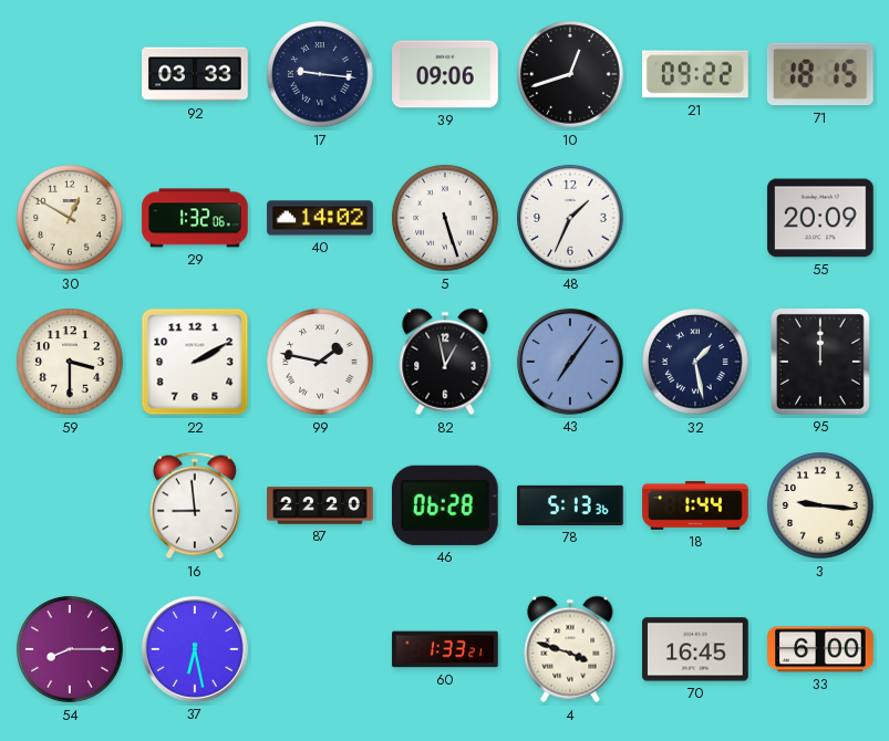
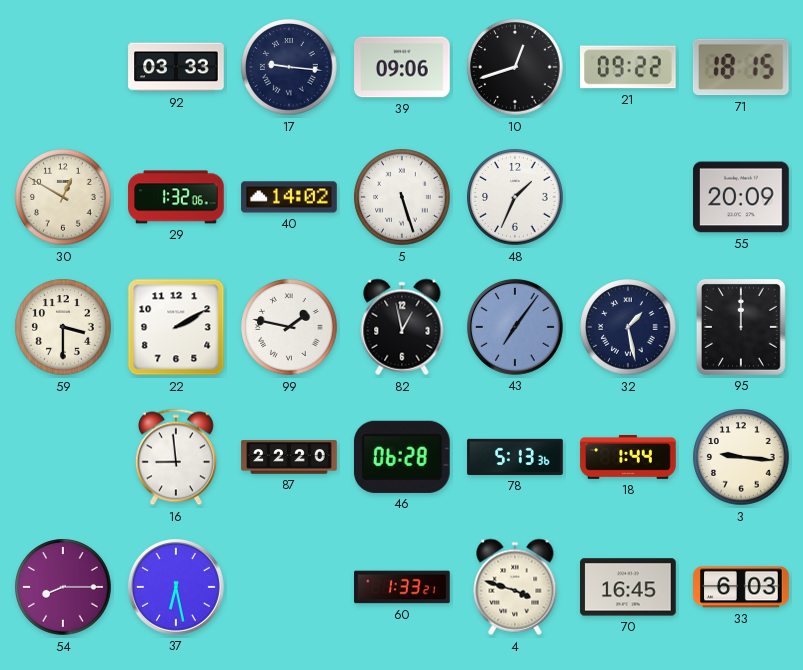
33: 6:00 -> 6:03 (741, 587)
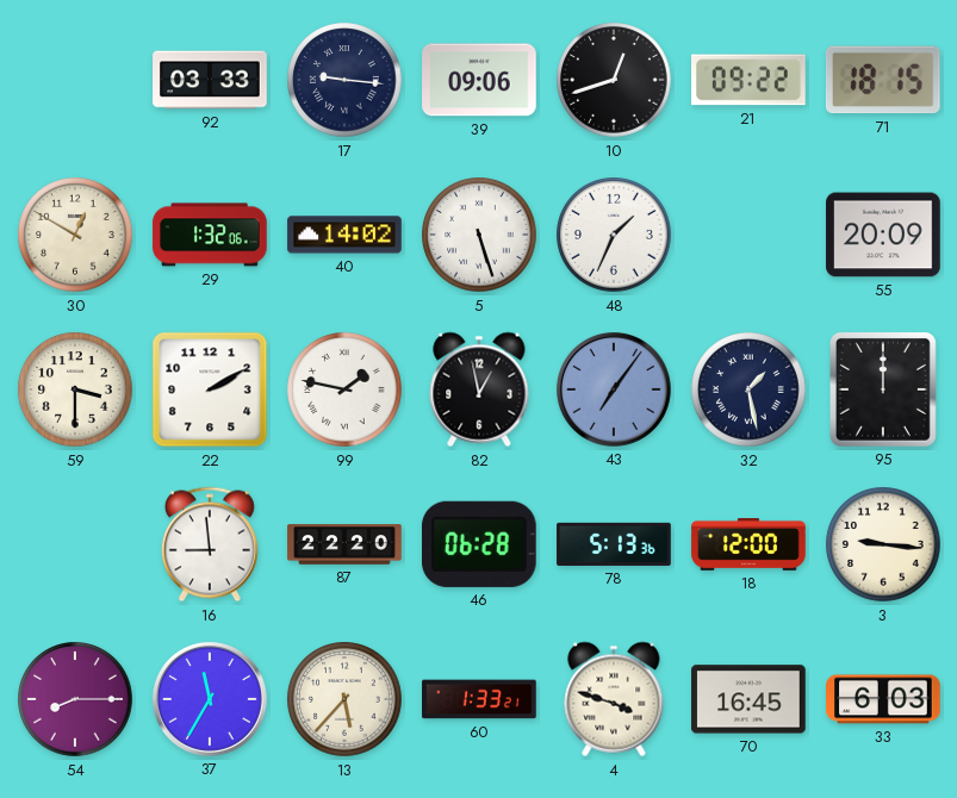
18: 1:44 -> 12:00 (748, 545)
37: 6:28 -> 11:35 (210, 699)
13: none -> 5:37 (344, 699)
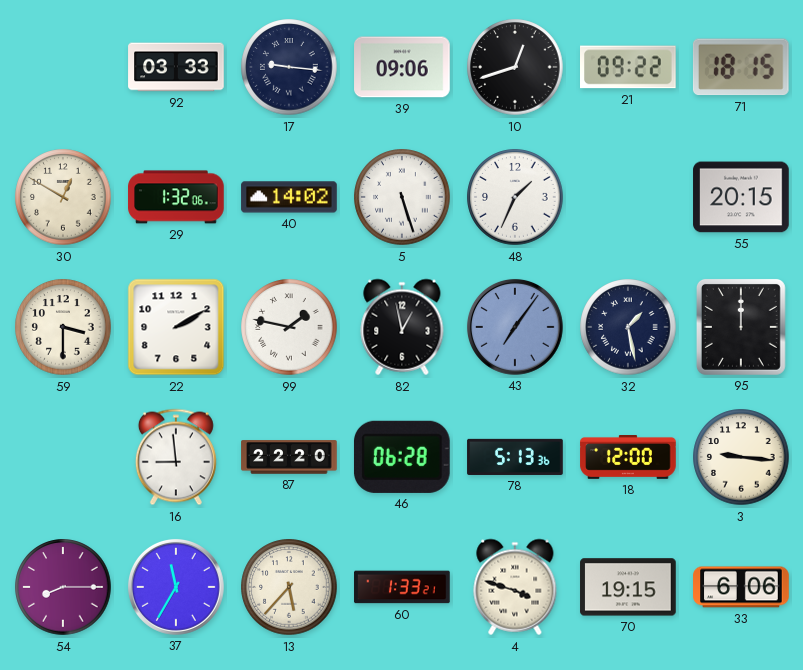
55: 20:09 -> 20:15 (741, 197)
70: 16:45 -> 19:15 (628, 587)
33: 6:03 -> 6:06 (741, 587)
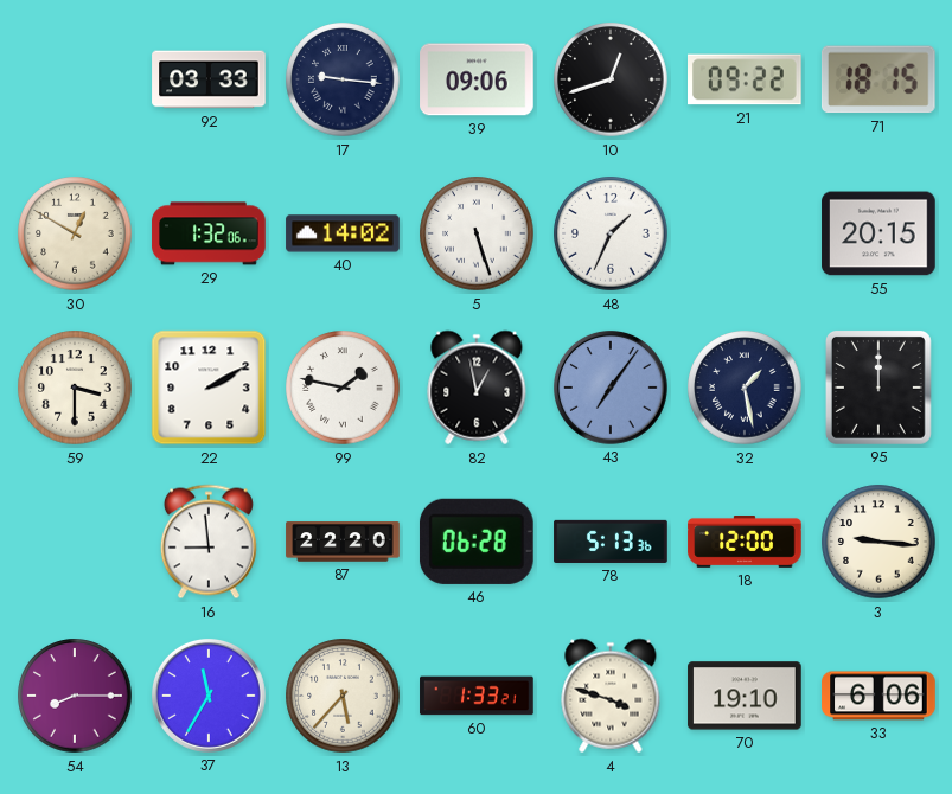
70: 19:15 -> 19:10 (745, 696)
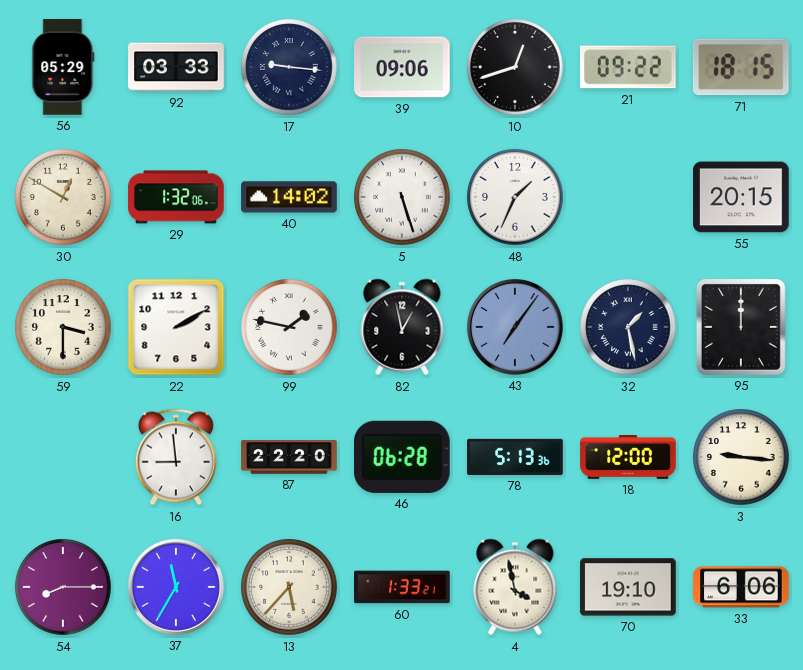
56: none -> 05:29 (63, 67)
4: 3:48 -> 3:58 (515, 587)
